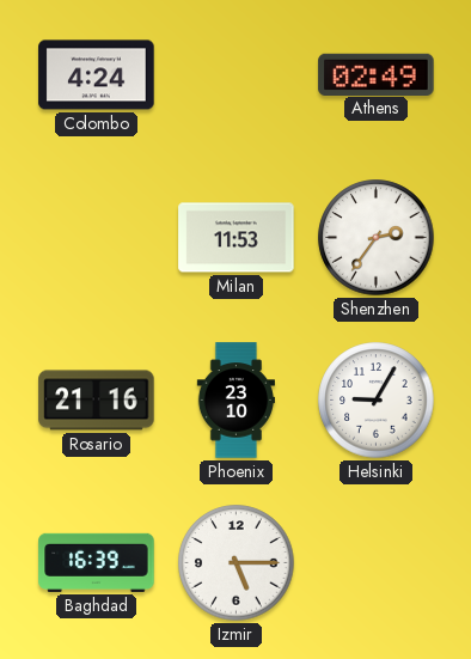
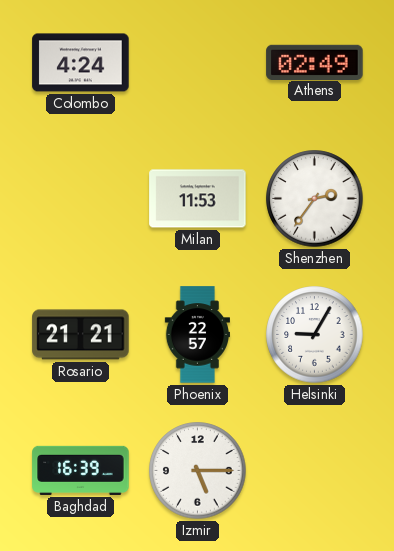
Rosario: 21:16 -> 21:21 (81, 335)
Phoenix: 23:10 -> 22:57 (197, 335)
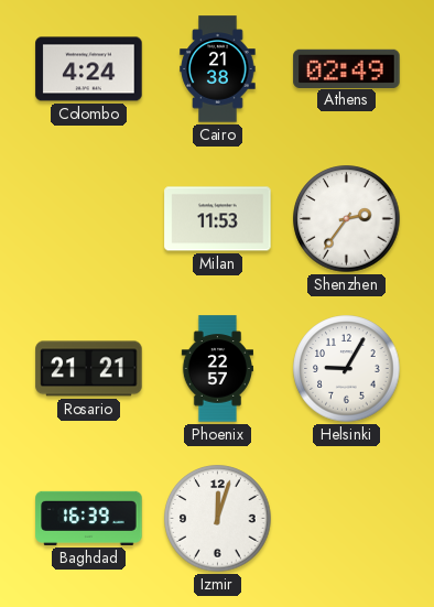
Cairo: none -> 21:38 (218, 69)
Izmir: 5:15 -> 12:03 (218, 519)
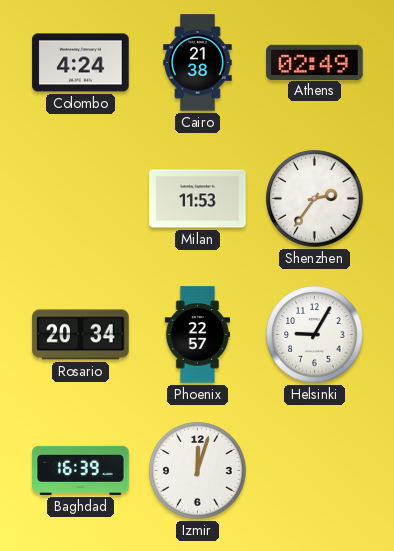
Rosario: 21:21 -> 20:34 (81, 335)
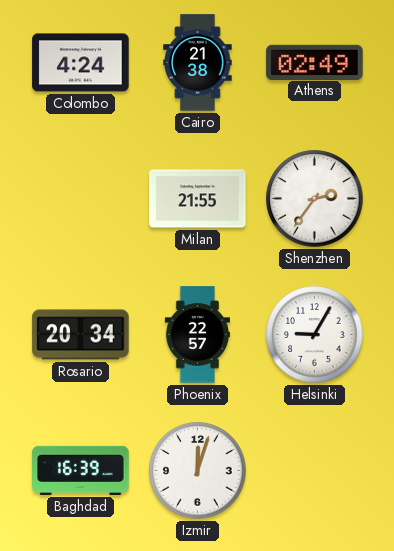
Milan: 11:53 -> 21:55 (198, 199)
